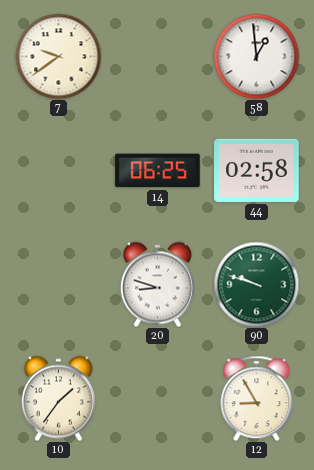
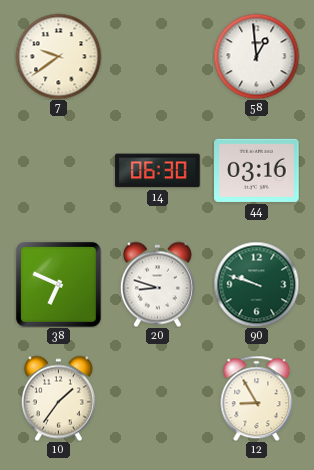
14: 06:25 -> 06:30 (158, 171)
44: 02:58 -> 03:16 (257, 170)
38: none -> 6:49 (58, 284)
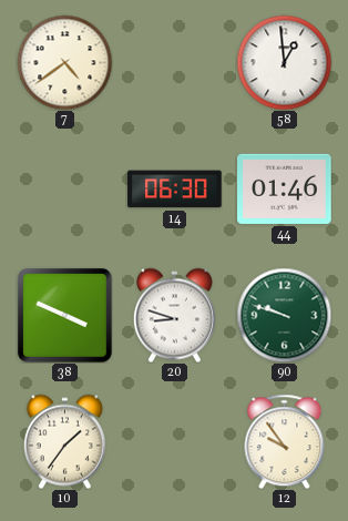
7: 9:39 -> 4:39 (64, 62)
44: 03:16 -> 01:46 (285, 188)
38: 6:49 -> 3:49 (64, 315)
12: 8:55 -> 9:54 (285, 441)
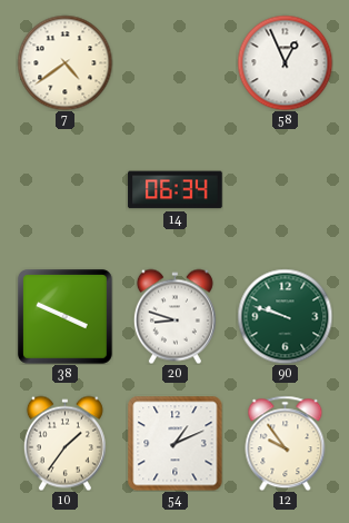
58: 12:59 -> 12:56 (285, 62)
14: 06:30 -> 06:34 (176, 190)
44: 01:46 -> none (285, 188)
54: none -> 1:11 (174, 443)
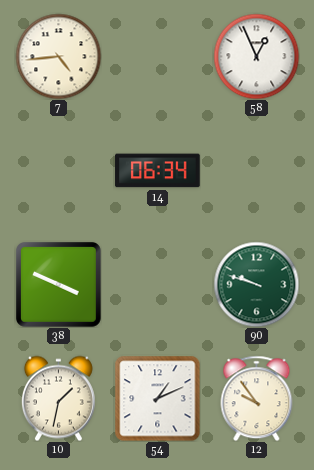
7: 4:39 -> 4:44 (58, 56)
20: 8:48 -> none (174, 316)
10: 1:36 -> 1:32 (58, 398)
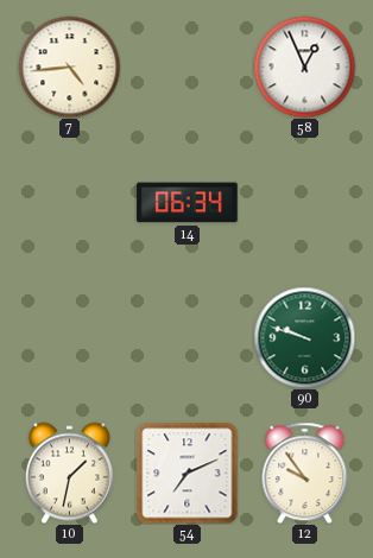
38: 3:49 -> none (58, 284)
54: 1:11 -> 7:11 (186, 473)
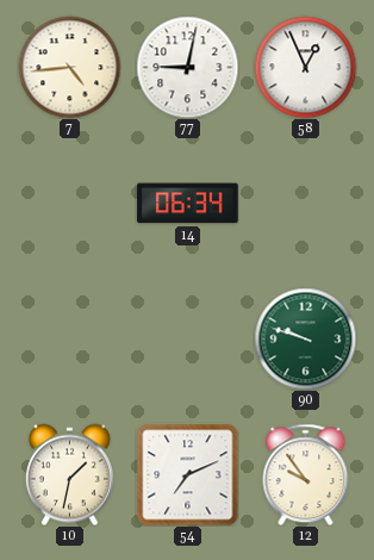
77: none -> 9:02 (187, 67)
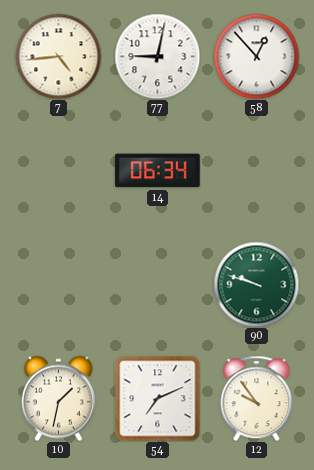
58: 12:56 -> 12:53 (256, 56)
